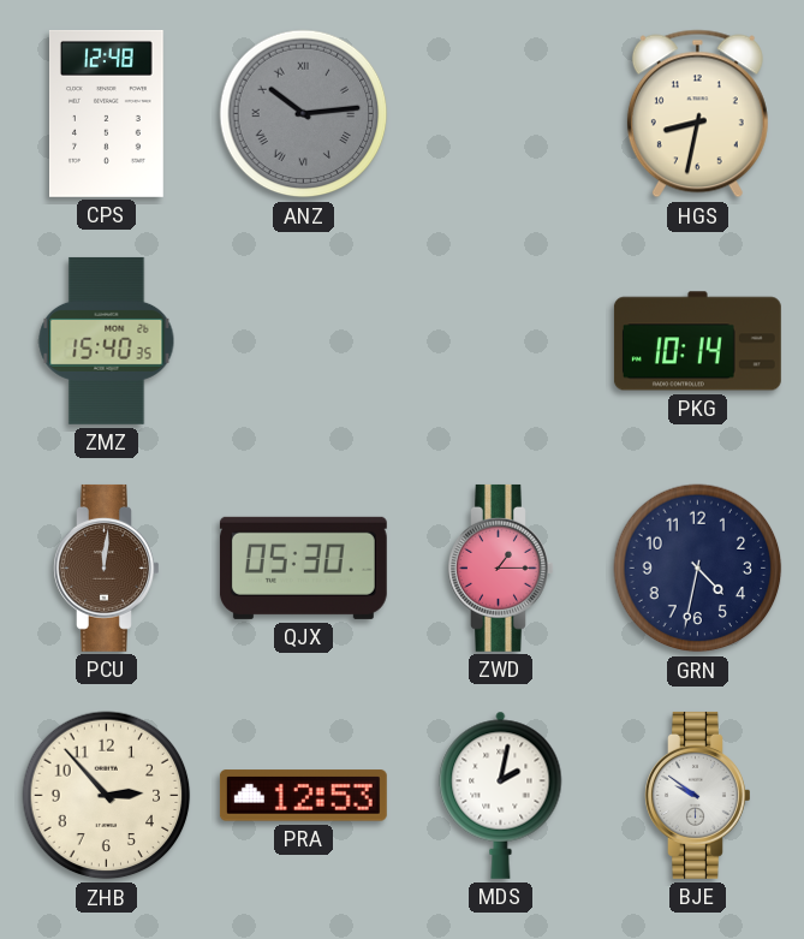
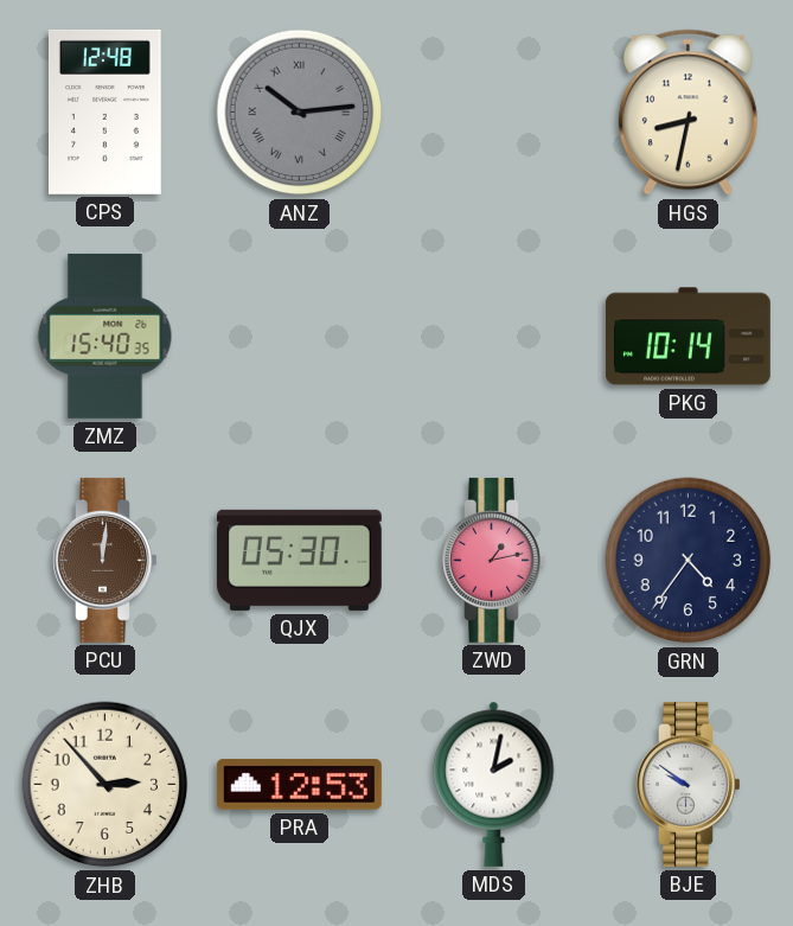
ZWD: 1:15 -> 1:13 (494, 560)
GRN: 4:32 -> 4:36 (689, 561)
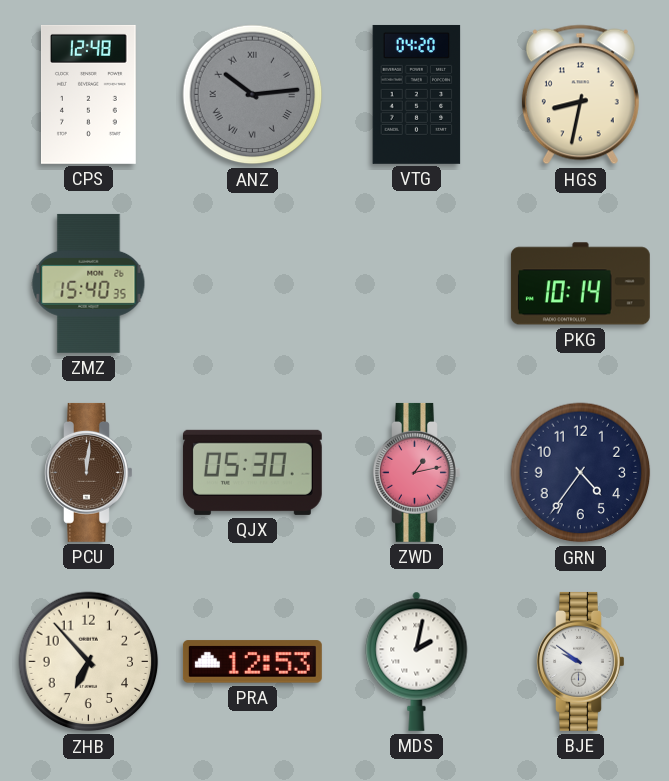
VTG: none -> 04:20 (417, 94)
ZHB: 2:53 -> 6:53 (89, 662)
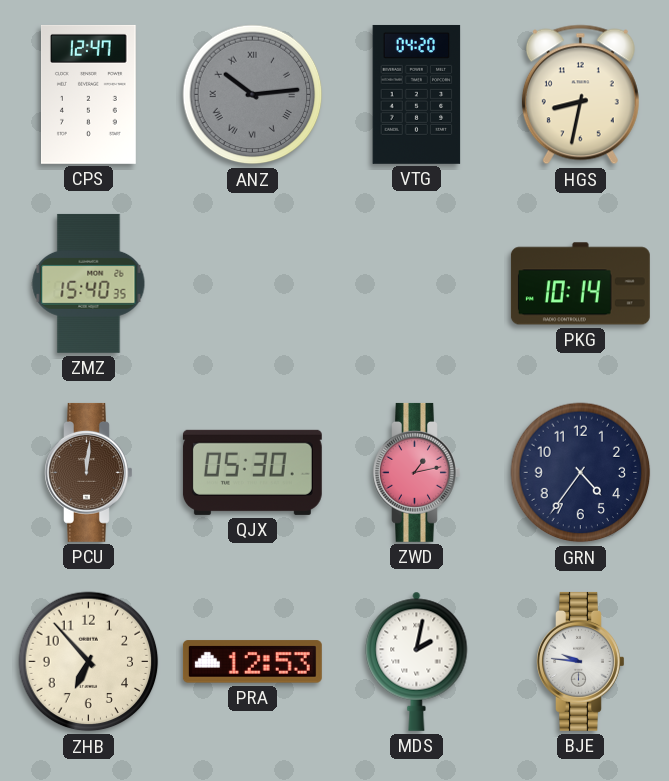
CPS: 12:48 -> 12:47 (89, 94)
BJE: 9:51 -> 9:46 (581, 661)
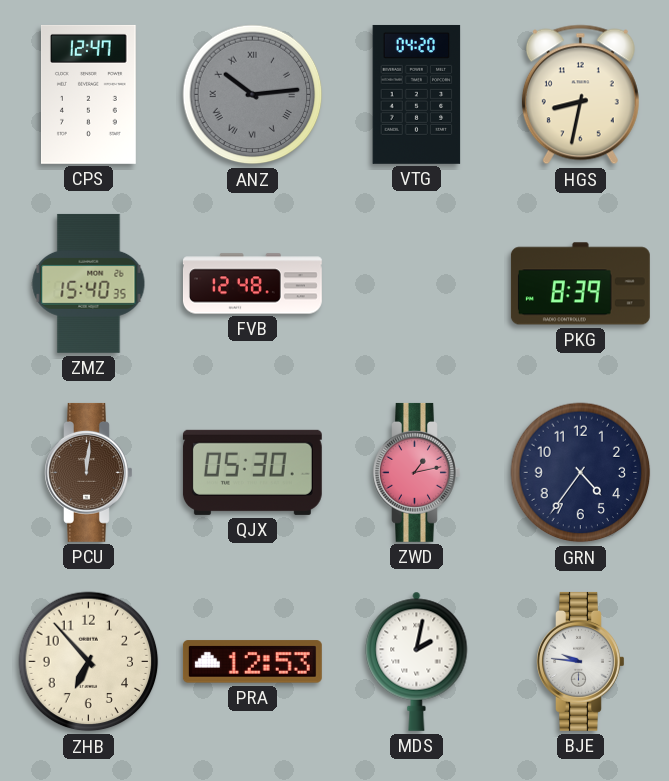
FVB: none -> 12:48 (252, 284)
PKG: 10:14 -> 8:39 (580, 284)
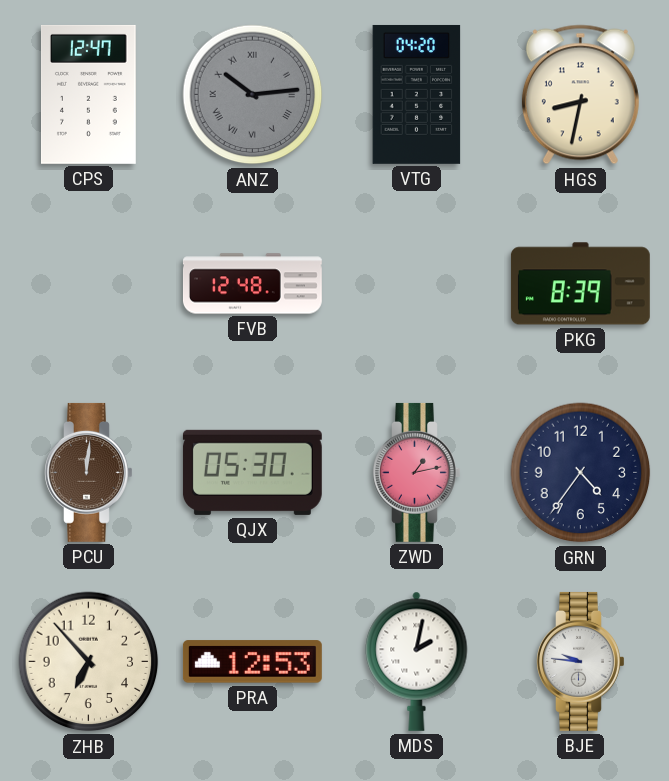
ZMZ: 15:40 -> none (89, 283)
